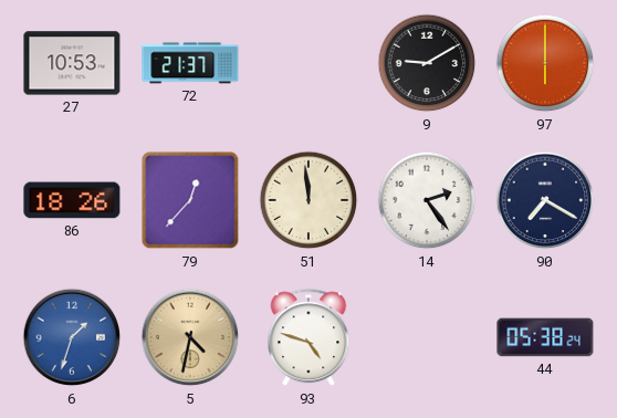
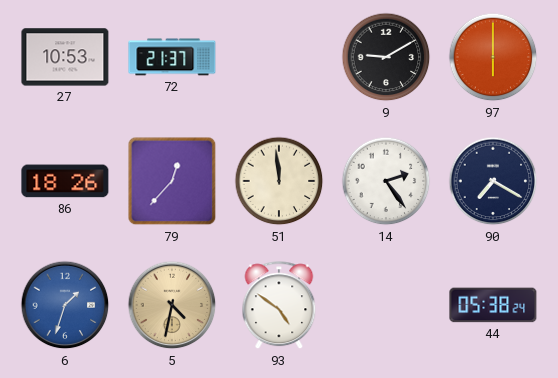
93: 4:48 -> 4:51 (279, 306)
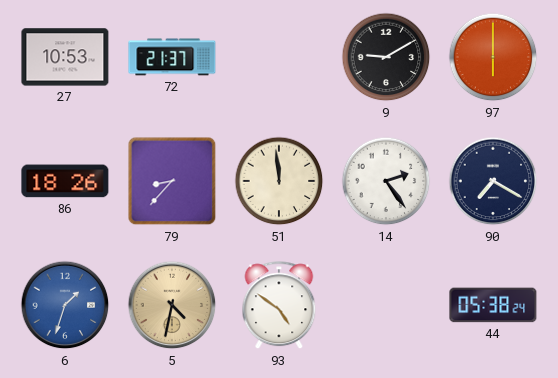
79: 12:37 -> 8:37 (172, 181)
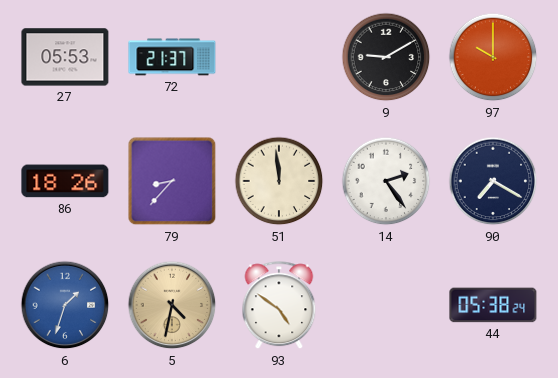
27: 10:53 -> 05:53 (65, 57)
97: 6:00 -> 10:00 (493, 57)
